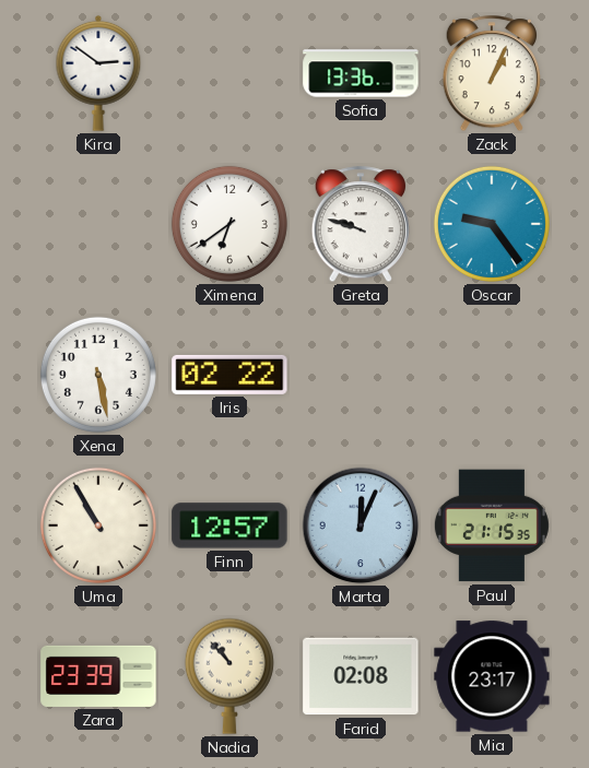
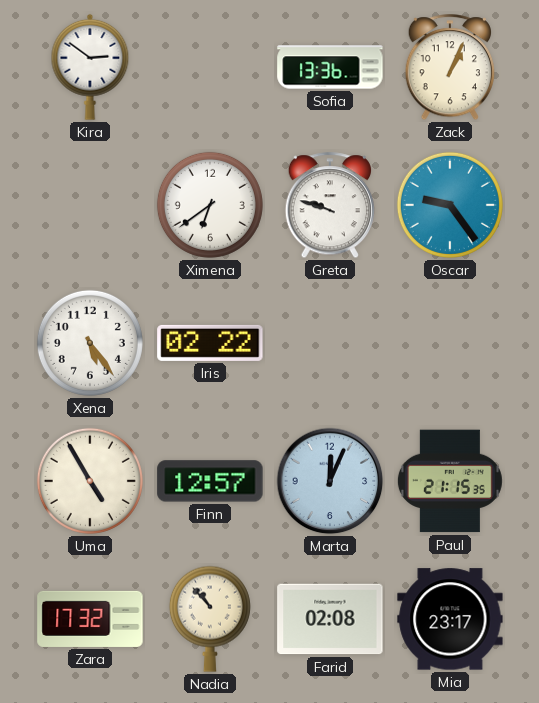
Xena: 5:28 -> 5:24 (90, 343)
Uma: 10:55 -> 4:55 (90, 481)
Zara: 23:39 -> 17:32 (90, 619)
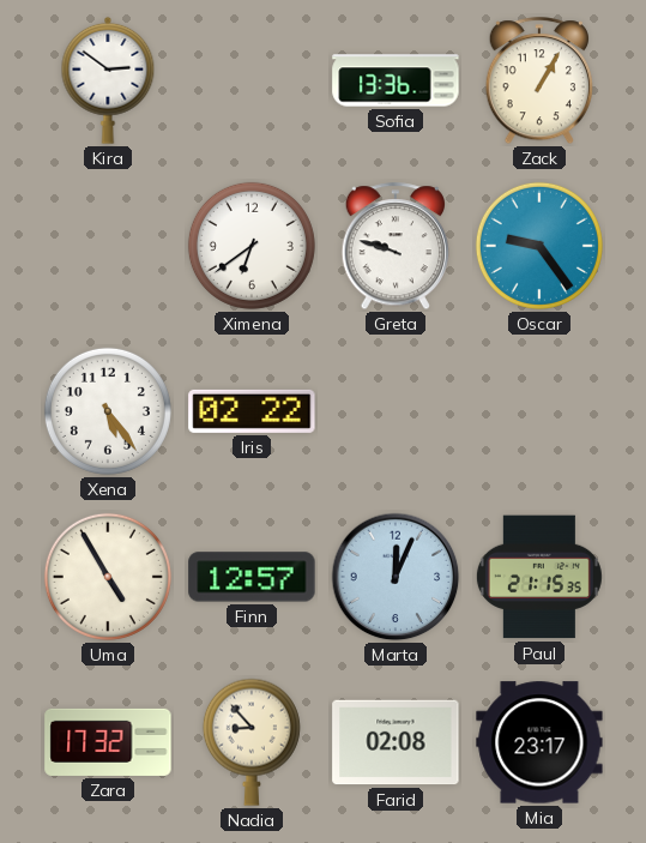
Zack: 1:04 -> 1:05 (538, 82)
Nadia: 10:53 -> 8:53 (252, 742)
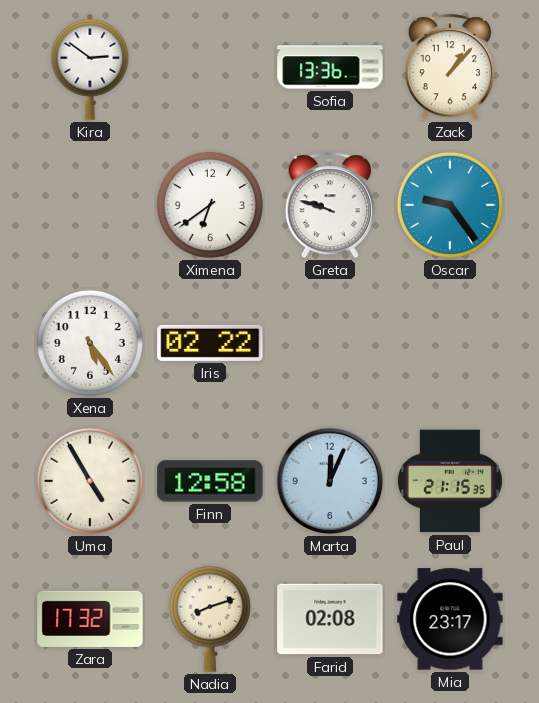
Zack: 1:05 -> 1:07 (449, 68)
Finn: 12:57 -> 12:58 (210, 481)
Nadia: 8:53 -> 8:12 (210, 619)
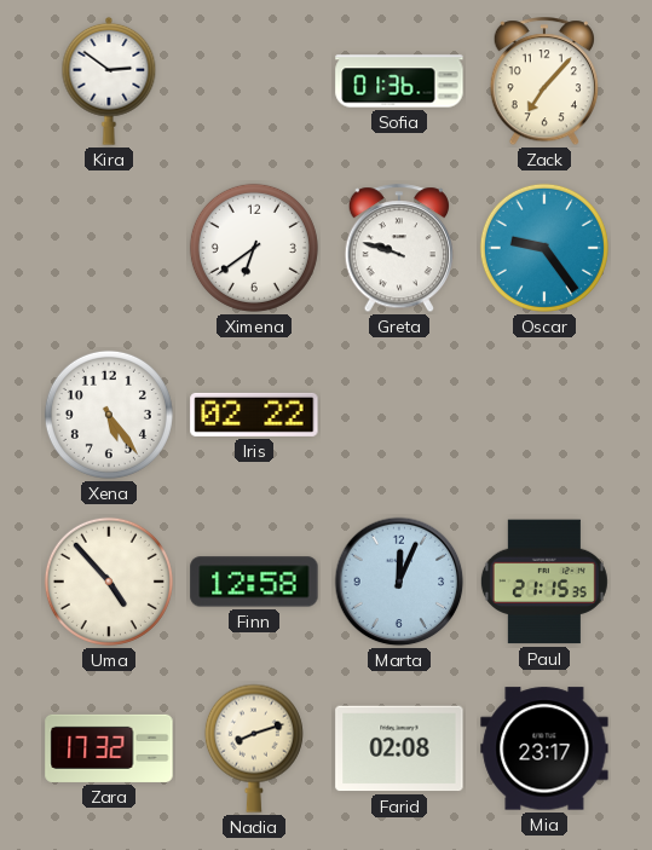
Sofia: 13:36 -> 01:36 (399, 81)
Zack: 1:07 -> 7:07 (543, 82)
Uma: 4:55 -> 4:53 (109, 582)
